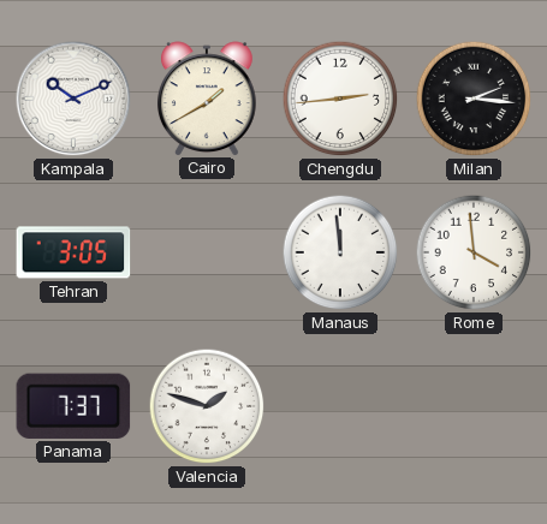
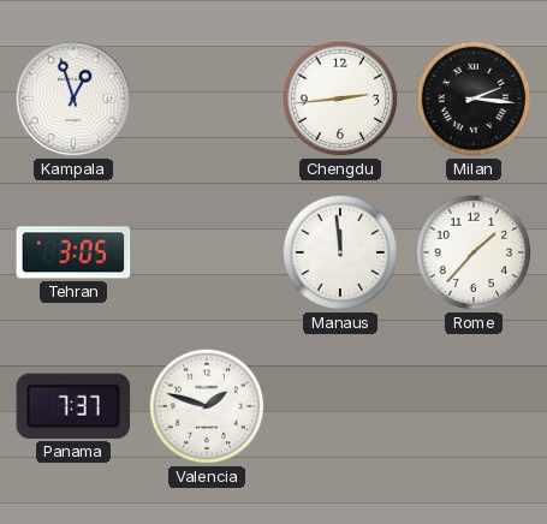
Kampala: 10:11 -> 12:57 (73, 99)
Cairo: 1:40 -> none (207, 99)
Rome: 3:59 -> 1:37 (474, 252)
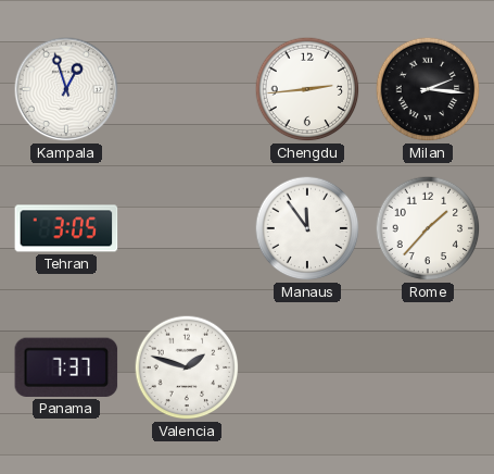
Manaus: 11:59 -> 11:54 (307, 228)
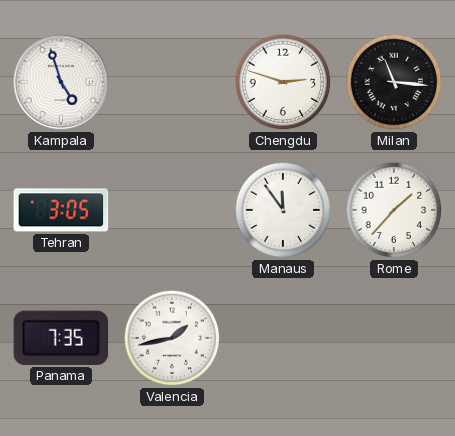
Kampala: 12:57 -> 4:57 (61, 82)
Chengdu: 2:44 -> 2:48 (283, 82)
Milan: 2:16 -> 11:16 (394, 82)
Panama: 7:37 -> 7:35 (61, 338)
Valencia: 1:48 -> 1:43 (172, 338)
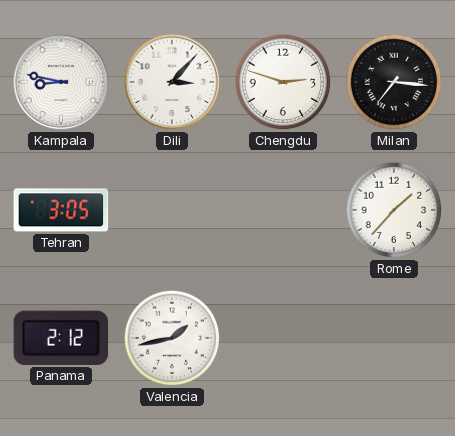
Kampala: 4:57 -> 8:47 (61, 82)
Dili: none -> 3:07 (172, 82)
Milan: 11:16 -> 7:16 (394, 82)
Manaus: 11:54 -> none (283, 210)
Panama: 7:35 -> 2:12 (61, 338)
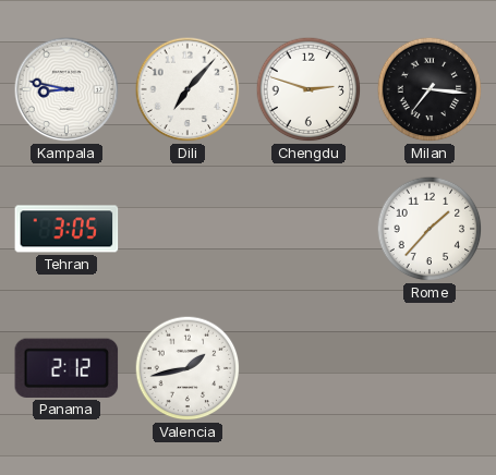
Dili: 3:07 -> 7:07 (187, 89)
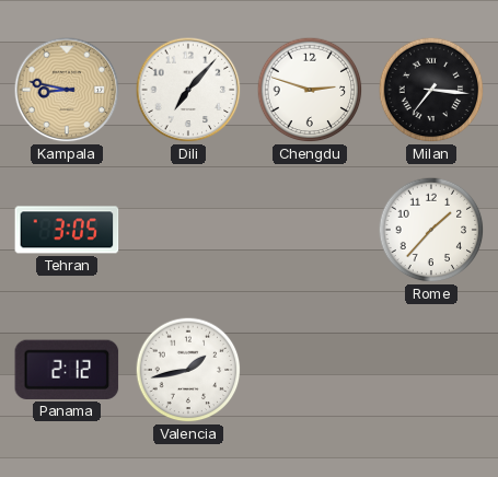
Kampala dial: white -> champagne (67, 90)
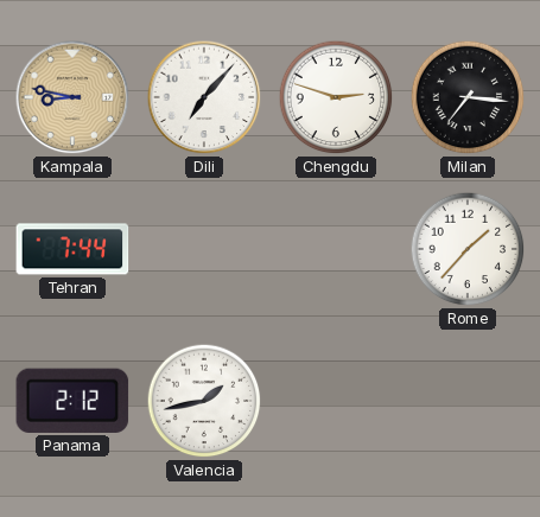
Tehran: 3:05 -> 7:44 (72, 249)
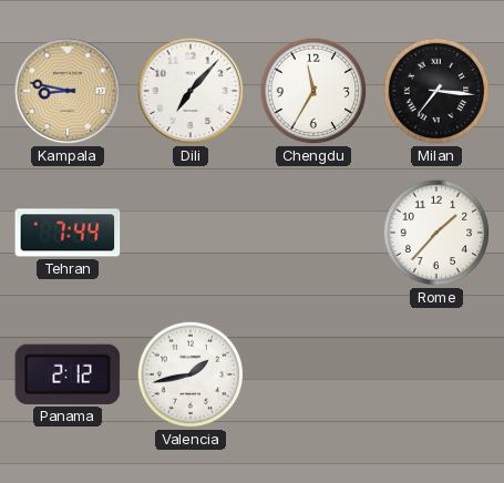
Chengdu: 2:48 -> 11:35 (313, 91)
